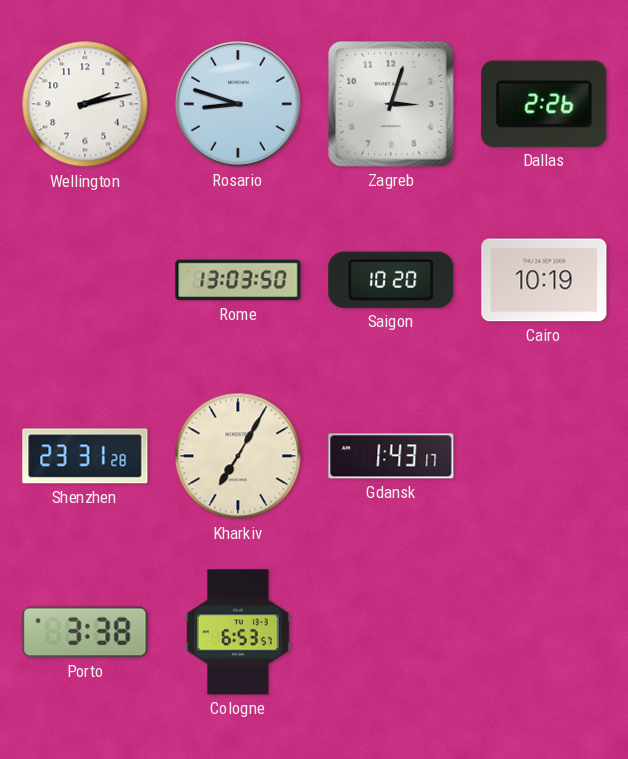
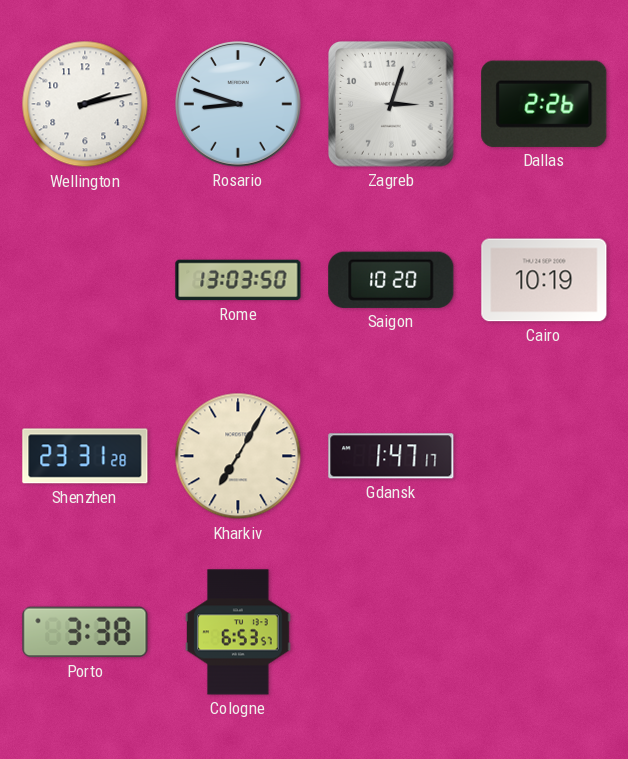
Gdansk: 1:43 -> 1:47 (391, 456)
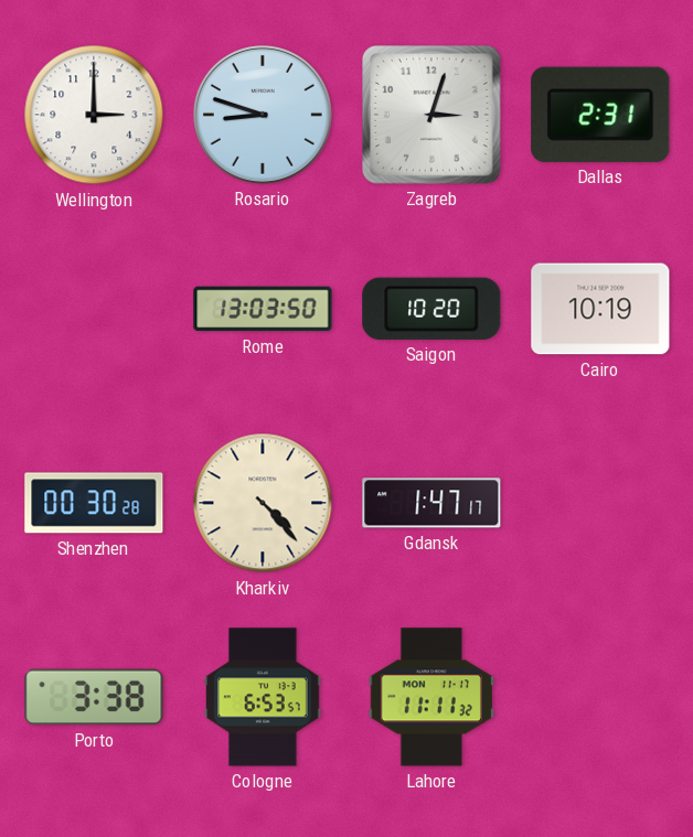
Wellington: 2:13 -> 3:00 (94, 115)
Dallas: 2:26 -> 2:31 (600, 115)
Shenzhen: 23:31 -> 00:30 (94, 503)
Kharkiv: 7:05 -> 4:23 (263, 503)
Lahore: none -> 11:11 (430, 697)
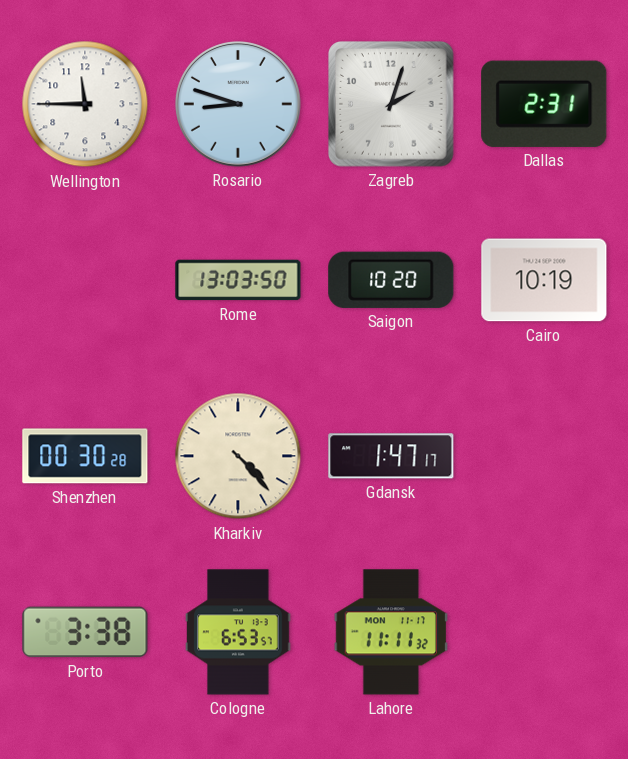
Wellington: 3:00 -> 11:45 (85, 104)
Zagreb: 3:03 -> 2:03 (392, 105)
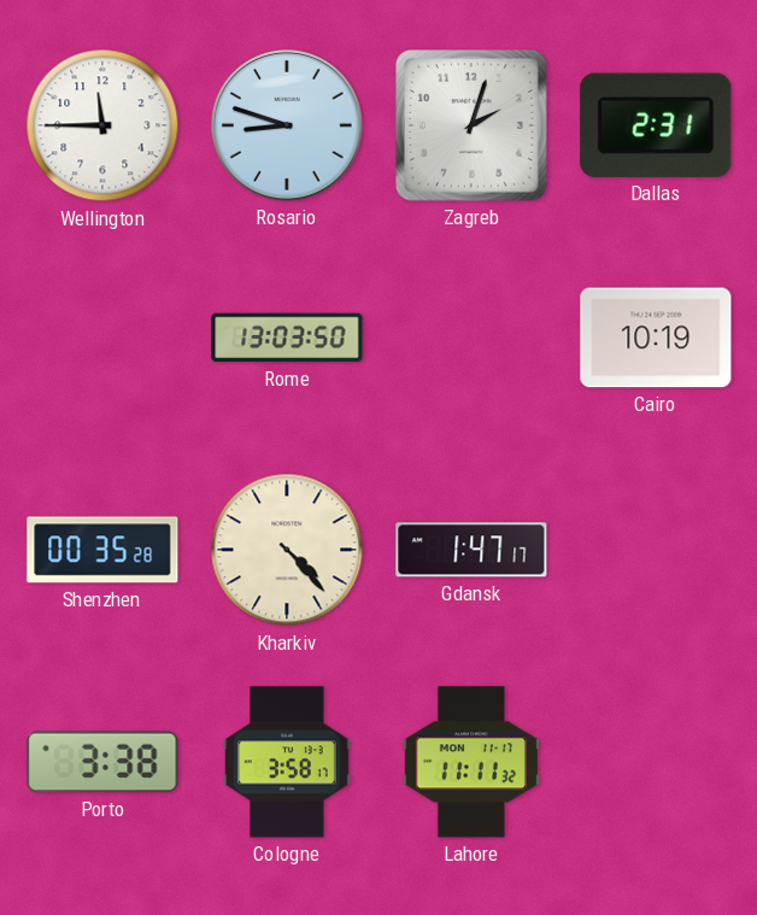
Saigon: 10:20 -> none (391, 280)
Shenzhen: 00:30 -> 00:35 (102, 550)
Cologne: 6:53 -> 3:58 (287, 762)
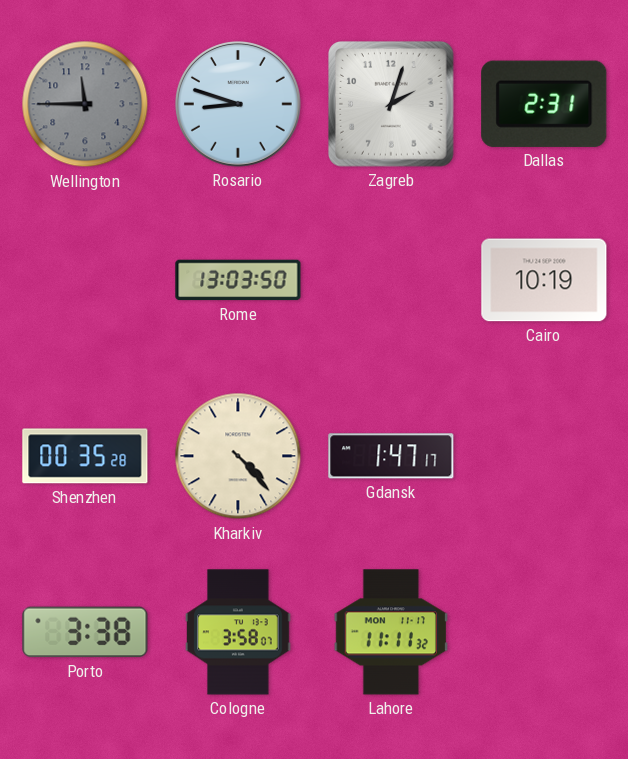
Wellington dial: white -> grey (85, 104)
Cologne: 3:58:17 -> 3:58:07 (238, 632)
